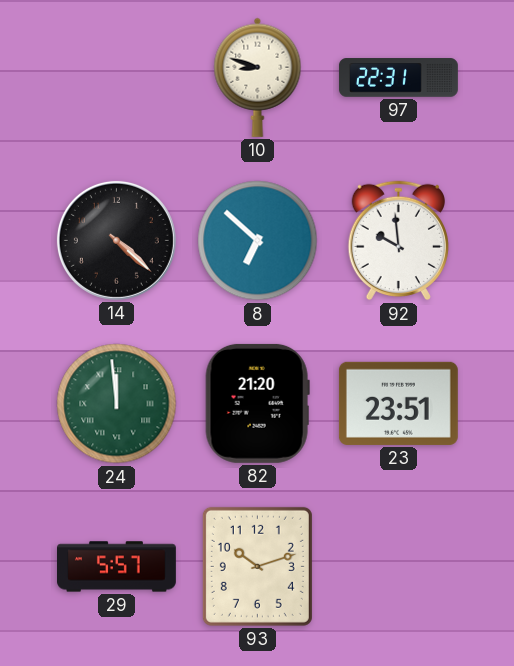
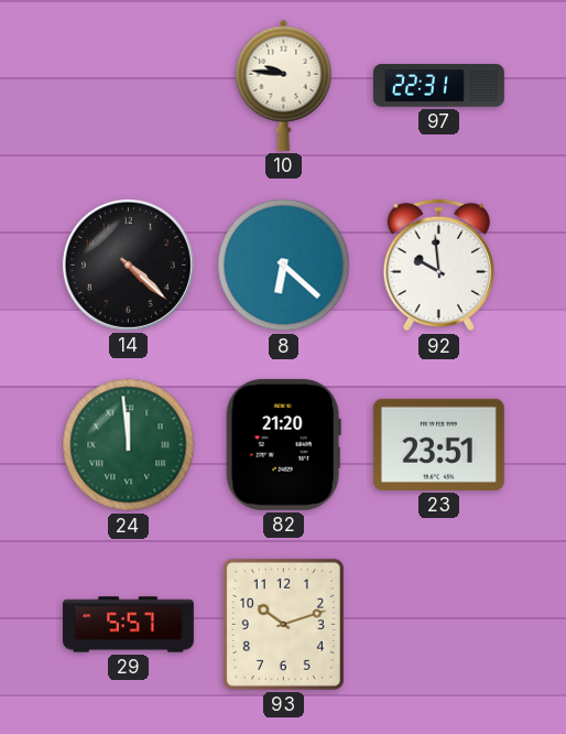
10: 8:48 -> 9:46 (284, 85)
8: 6:52 -> 6:22 (284, 266)
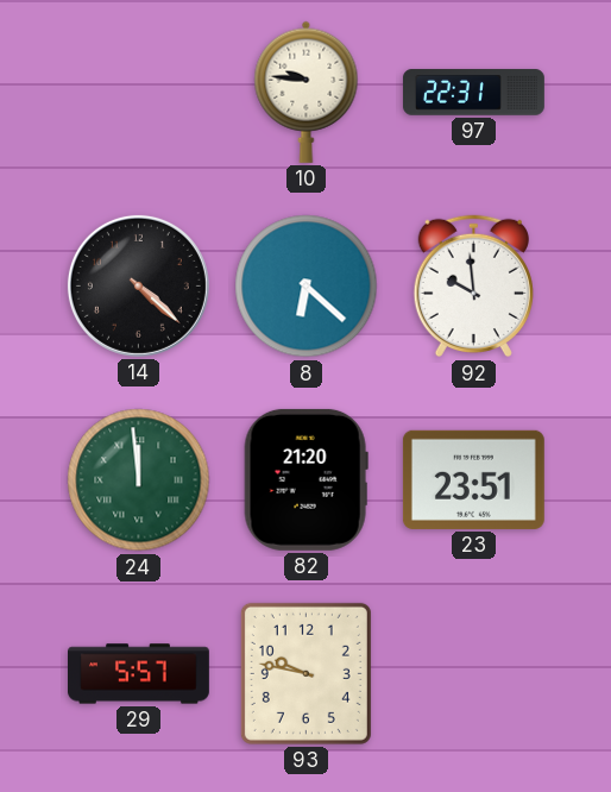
93: 10:12 -> 9:47 (305, 673)
